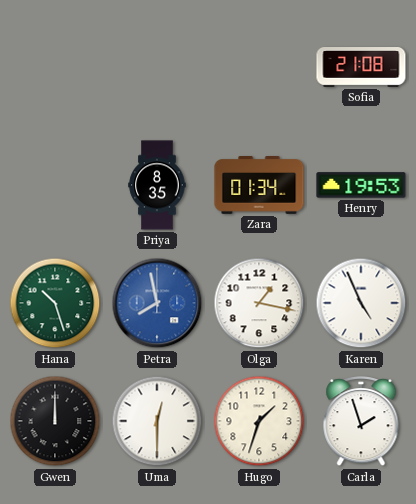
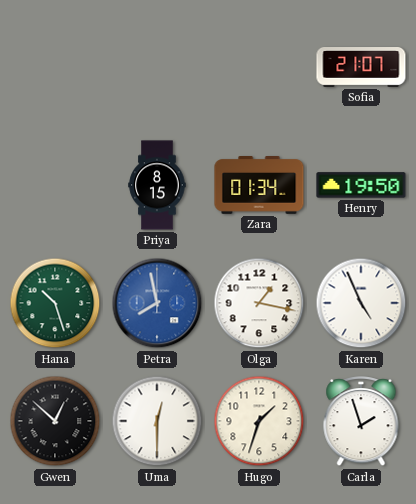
Sofia: 21:08 -> 21:07 (361, 68)
Priya: 8:35 -> 8:15 (157, 185)
Henry: 19:53 -> 19:50 (361, 185)
Gwen: 12:00 -> 12:52 (55, 421)
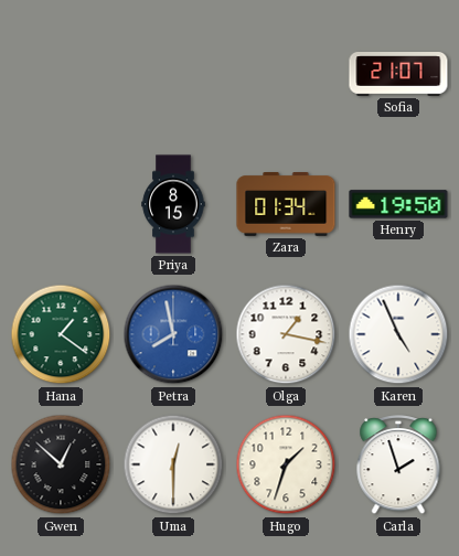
Hana: 10:27 -> 1:21 (61, 334)
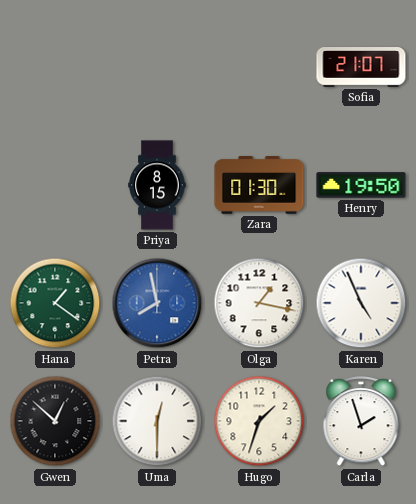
Zara: 01:34 -> 01:30 (259, 186)
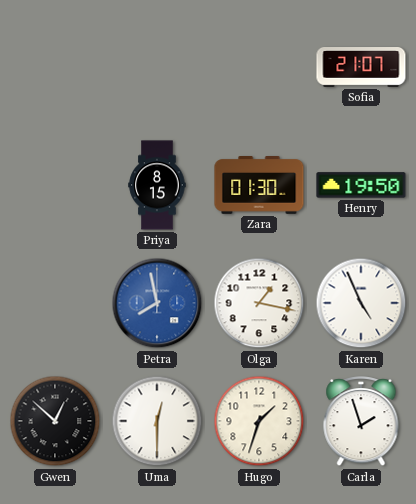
Hana: 1:21 -> none (55, 303)
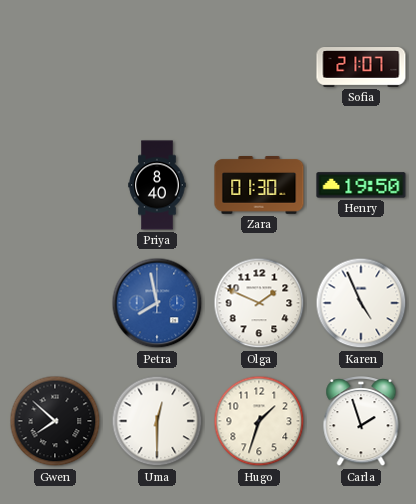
Priya: 8:15 -> 8:40 (157, 185)
Olga: 1:17 -> 1:49 (259, 303)
Gwen: 12:52 -> 7:52 (55, 421)
